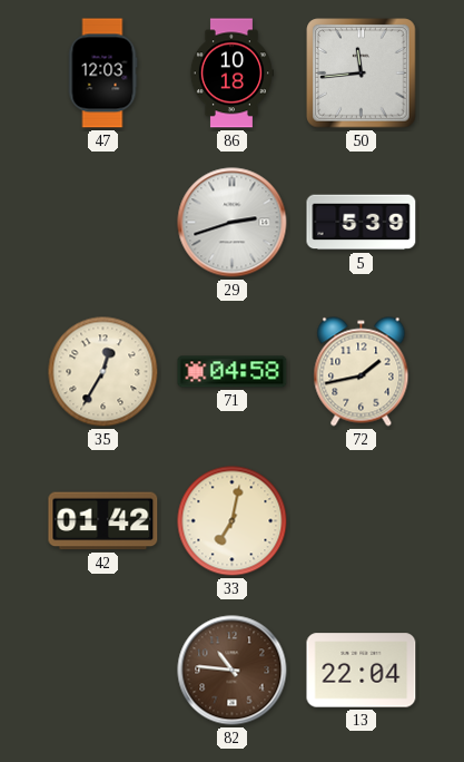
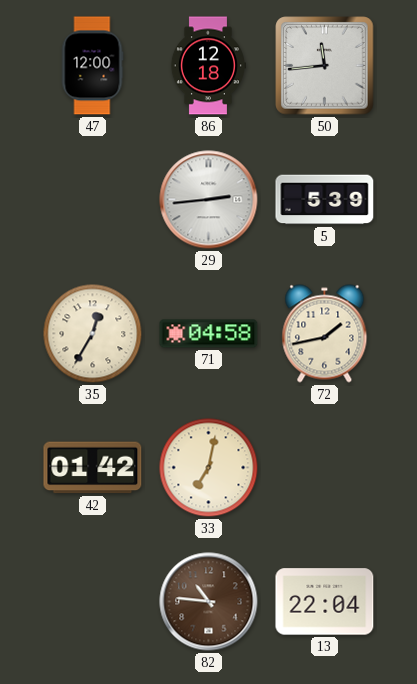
47: 12:03 -> 12:00 (92, 66)
86: 10:18 -> 12:18 (207, 66)
29: 2:42 -> 2:44 (209, 200)
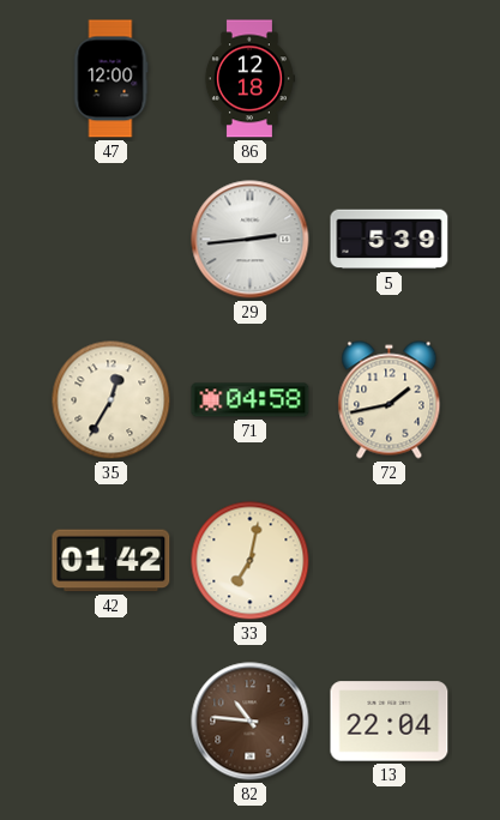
50: 11:44 -> none (325, 66)
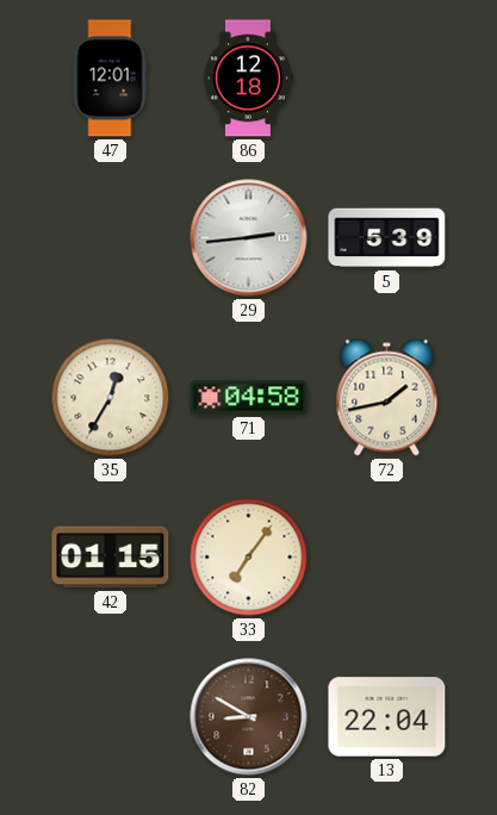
47: 12:00 -> 12:01 (110, 79)
42: 01:42 -> 01:15 (111, 558)
33: 7:02 -> 7:06 (249, 558)
82: 10:46 -> 8:50 (249, 717)
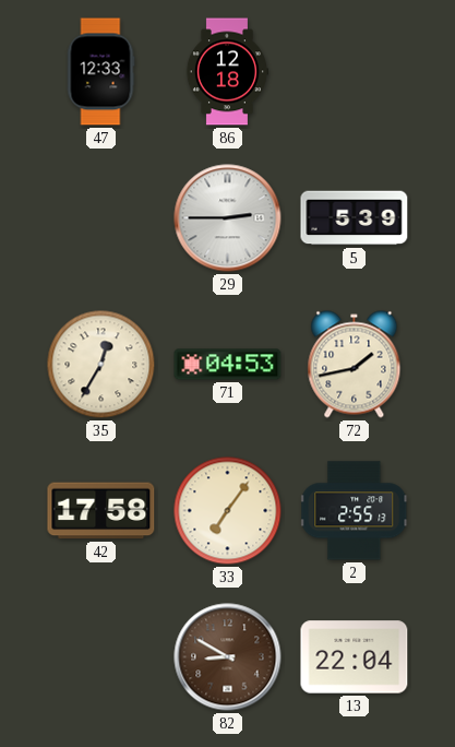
47: 12:01 -> 12:33 (100, 72)
29: 2:44 -> 2:45 (228, 218)
71: 04:58 -> 04:53 (228, 365)
42: 01:15 -> 17:58 (101, 511)
2: none -> 2:55 (355, 511)
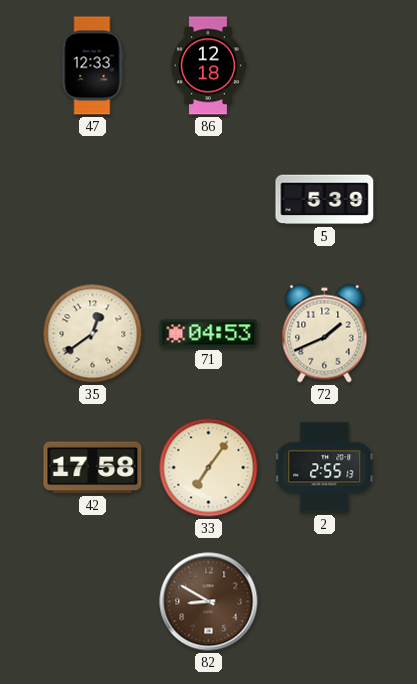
29: 2:45 -> none (228, 218)
35: 12:35 -> 12:39 (93, 334)
72: 1:43 -> 1:41 (325, 334)
13: 22:04 -> none (355, 657)
